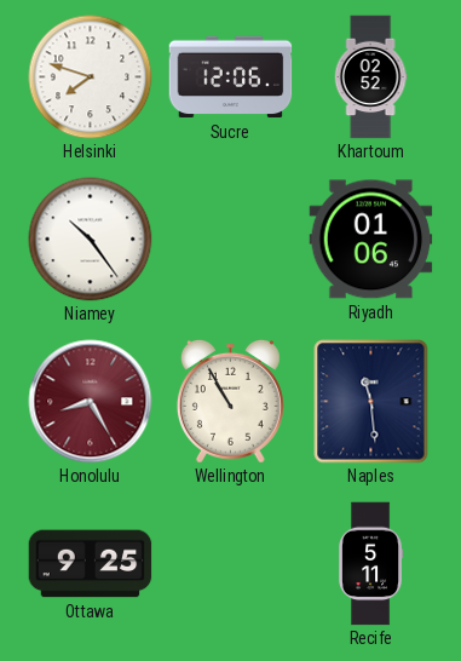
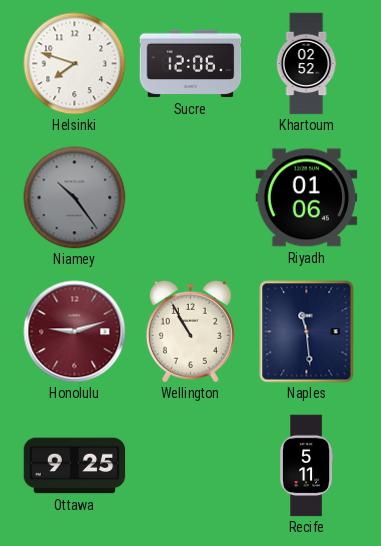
Niamey dial: white -> grey (75, 198)
Honolulu: 8:25 -> 9:12 (75, 332)
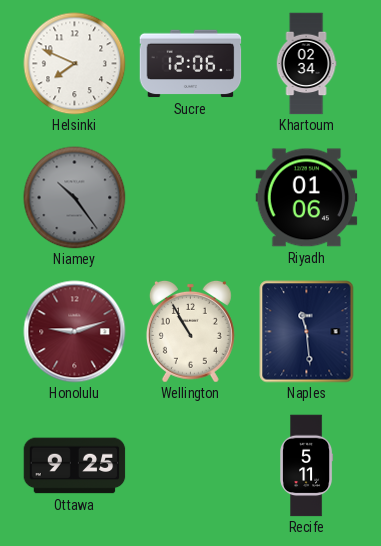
Helsinki: 7:48 -> 7:49 (75, 64)
Khartoum: 02:52 -> 02:34 (306, 64)
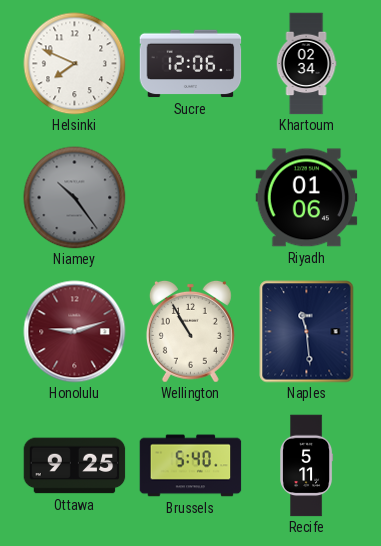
Brussels: none -> 5:40 (191, 466)
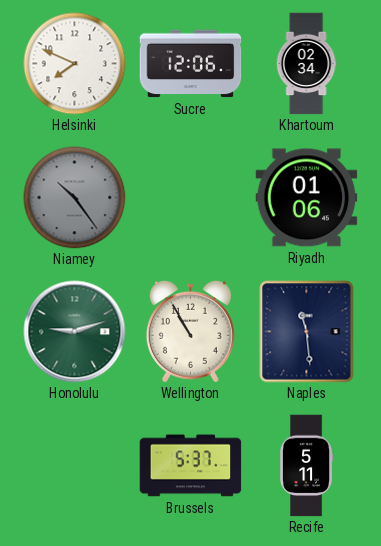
Honolulu dial: burgundy -> green (75, 332)
Ottawa: 9:25 -> none (75, 466)
Brussels: 5:40 -> 5:37 (191, 466)
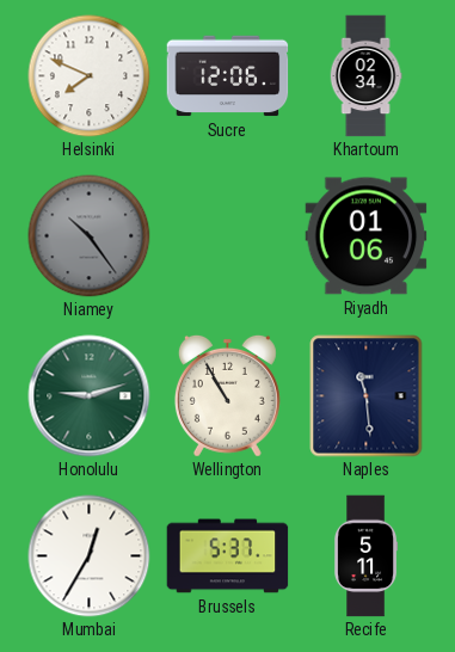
Mumbai: none -> 12:35 (90, 556)
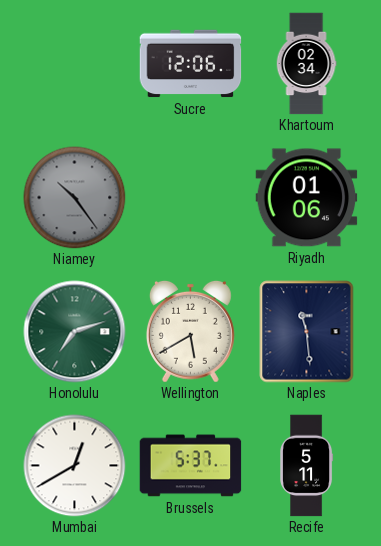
Helsinki: 7:49 -> none (90, 76)
Honolulu: 9:12 -> 7:12 (75, 332)
Wellington: 10:55 -> 5:40 (190, 331)
Mumbai: 12:35 -> 12:40 (75, 466)
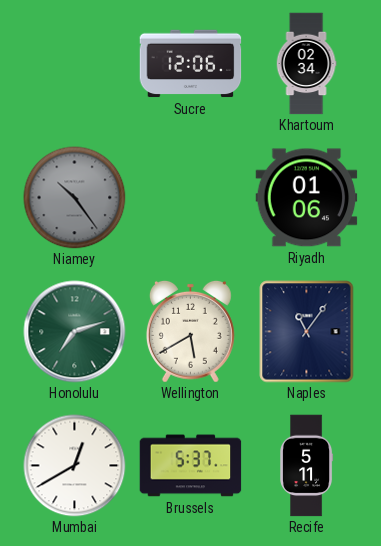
Naples: 11:29 -> 11:06 (307, 332)
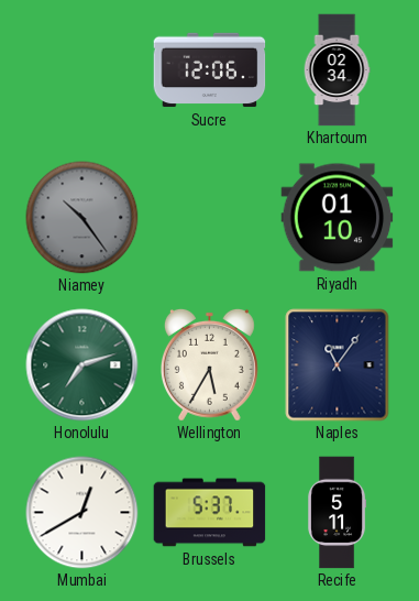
Riyadh: 01:06 -> 01:10 (338, 218)
Wellington: 5:40 -> 5:35 (209, 364)
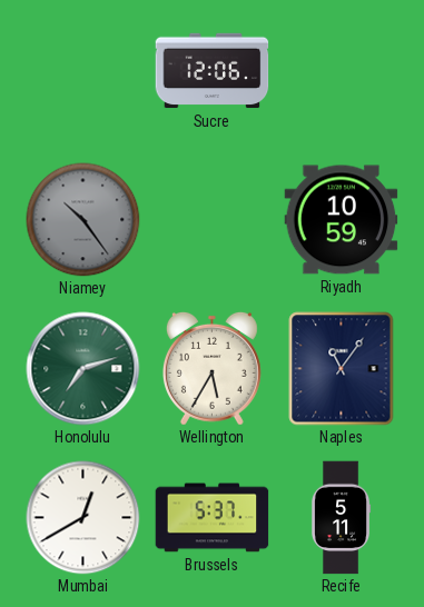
Khartoum: 02:34 -> none (337, 70)
Riyadh: 01:10 -> 10:59 (342, 220)
